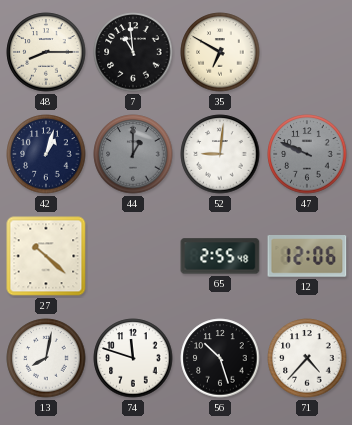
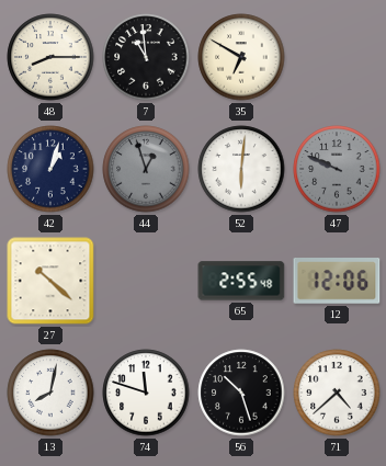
44: 1:00 -> 12:57 (146, 169)
52: 9:01 -> 6:01 (241, 169)
71: 4:37 -> 4:38 (337, 393)
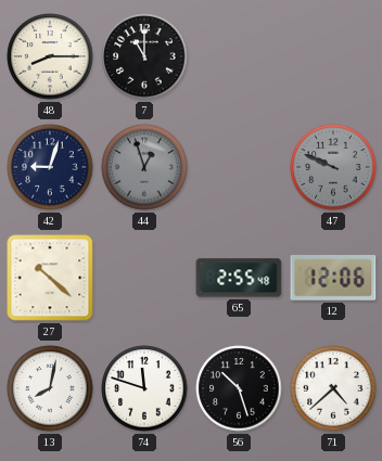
7: 10:59 -> 11:00 (144, 56)
35: 6:50 -> none (241, 57)
42: 1:03 -> 9:03 (50, 167)
52: 6:01 -> none (241, 169)
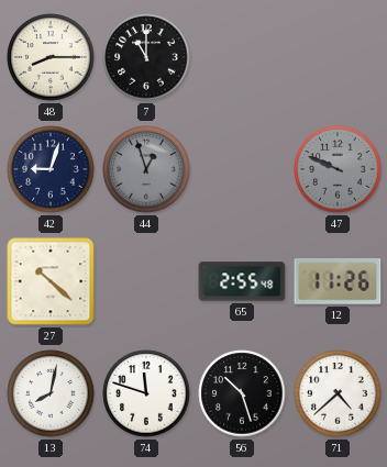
12: 12:06 -> 11:26 (338, 282)
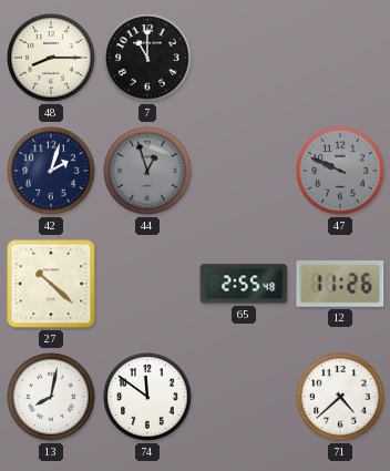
42: 9:03 -> 2:03 (51, 171)
74: 11:48 -> 11:51 (147, 397)
56: 10:27 -> none (242, 393)
